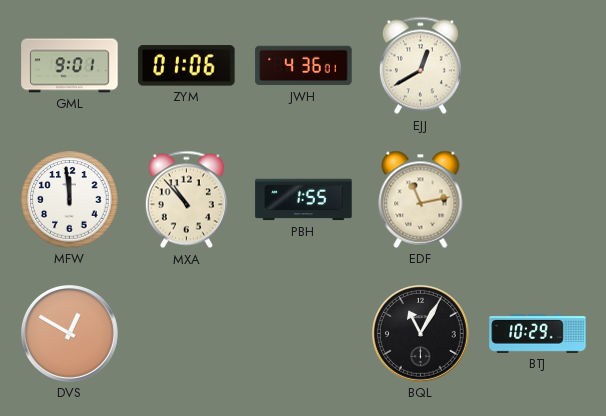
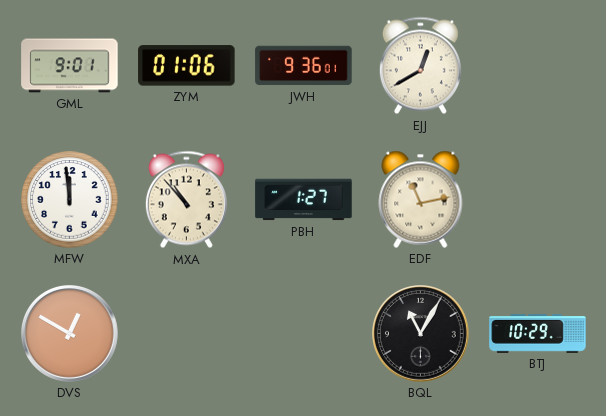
JWH: 4:36 -> 9:36 (304, 66)
PBH: 1:55 -> 1:27 (304, 200)
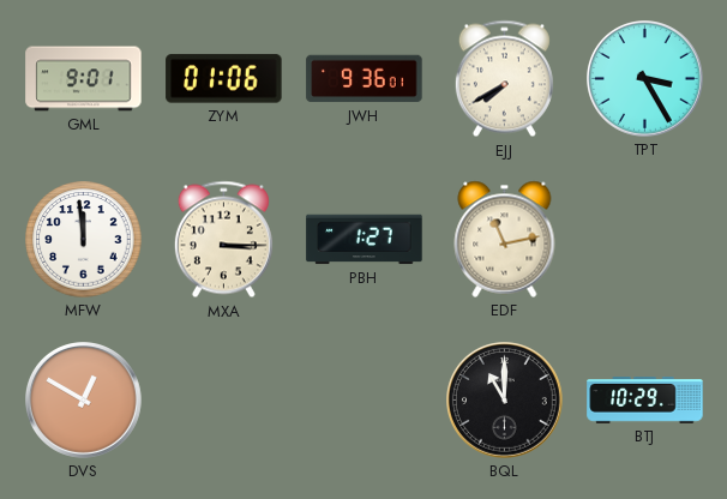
EJJ: 12:40 -> 7:40 (504, 79)
TPT: none -> 3:25 (645, 79)
MXA: 10:53 -> 3:15 (223, 240)
BQL: 11:05 -> 11:00 (505, 401)
